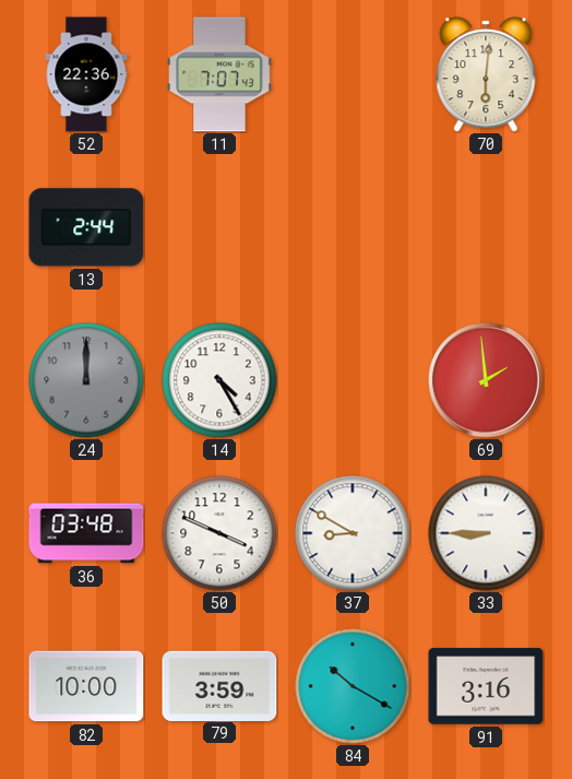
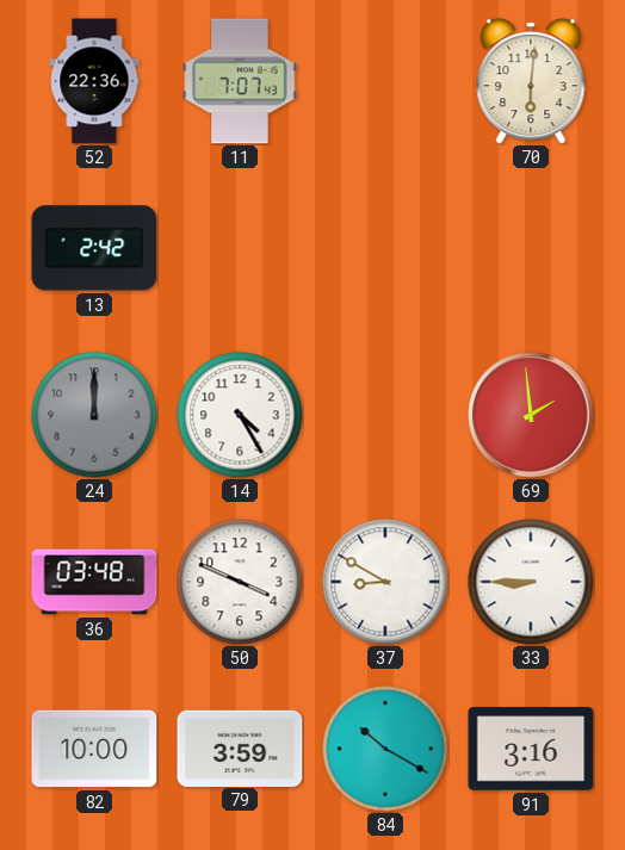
13: 2:44 -> 2:42 (94, 248)
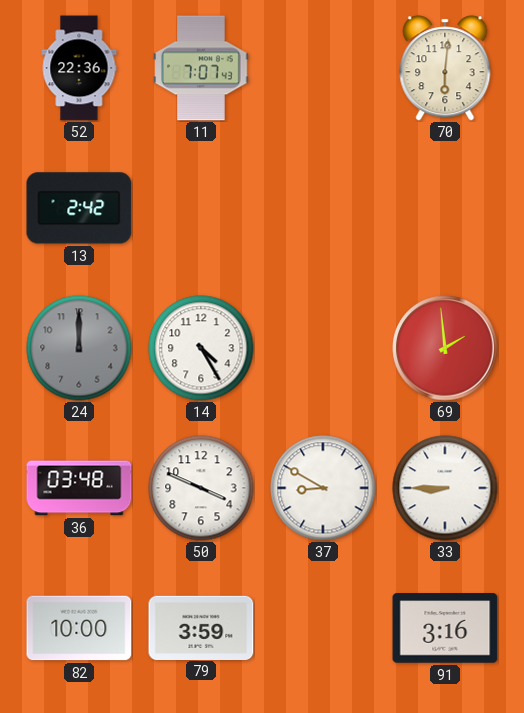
84: 10:20 -> none (385, 749)
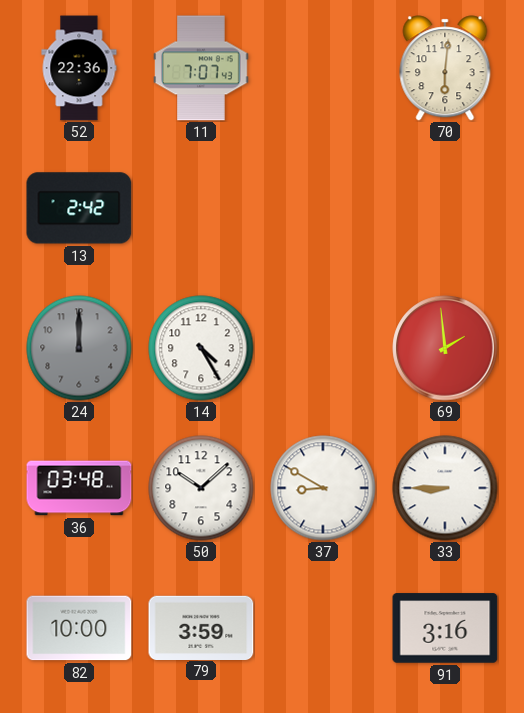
50: 3:49 -> 10:08 (201, 488)
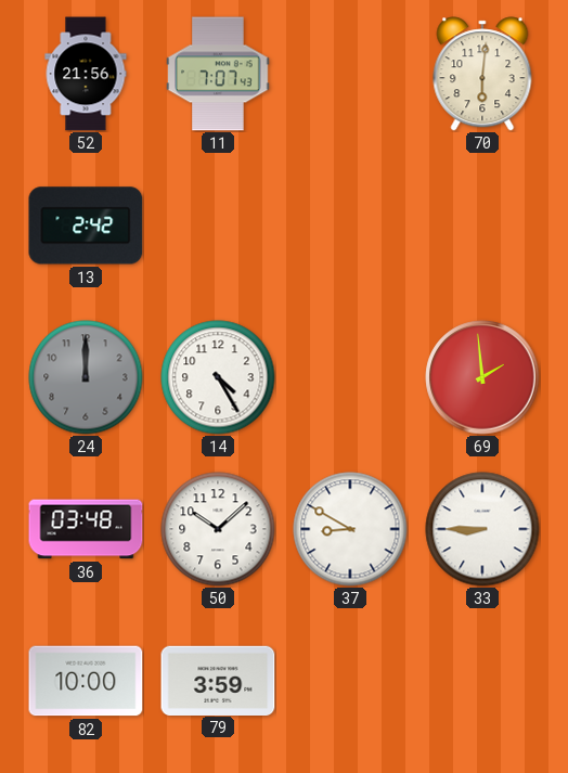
52: 22:36 -> 21:56 (86, 74)
91: 3:16 -> none (445, 628)
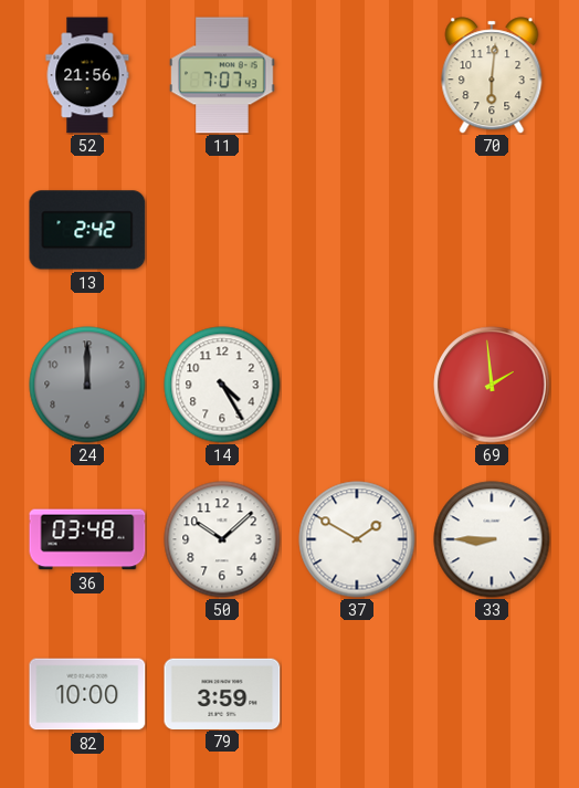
37: 8:50 -> 1:50 (357, 539)
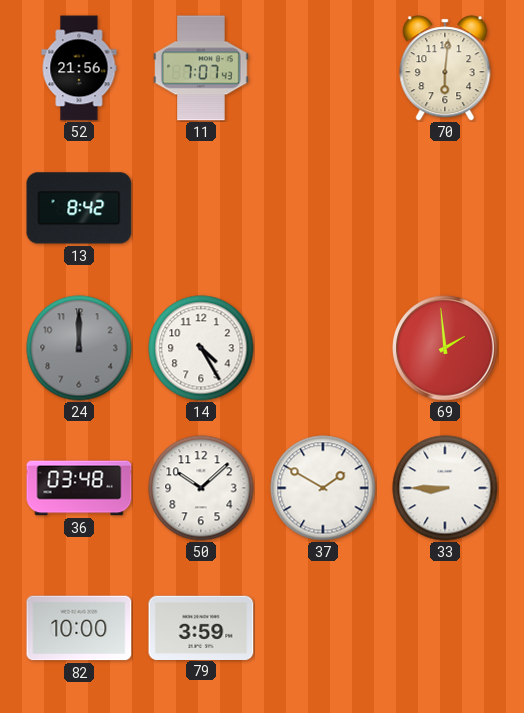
13: 2:42 -> 8:42 (79, 208)
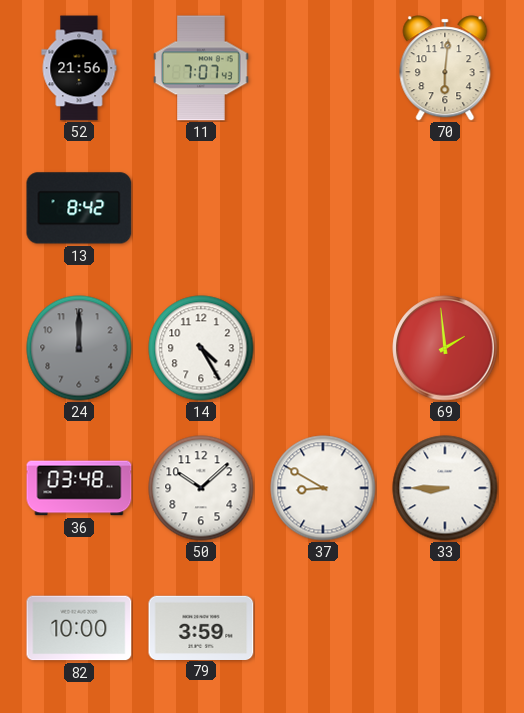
37: 1:50 -> 8:50 (323, 488)
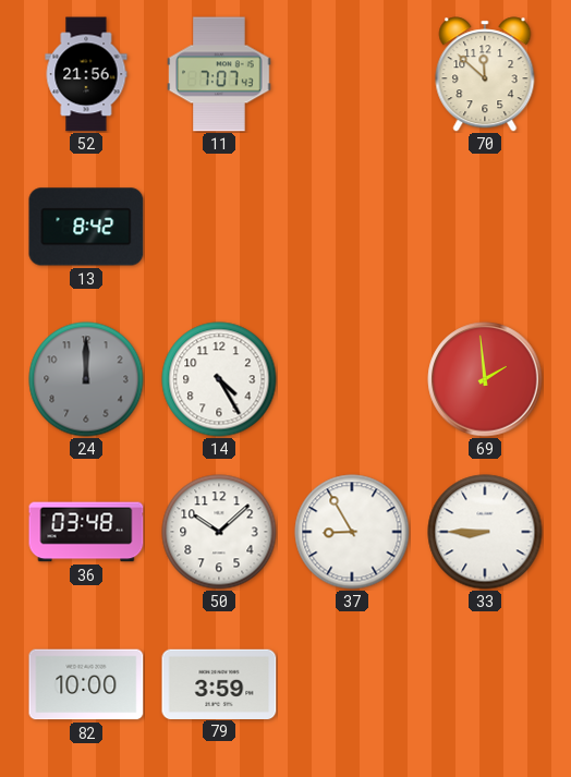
70: 6:01 -> 11:52 (485, 74)
37: 8:50 -> 8:55 (352, 532)
